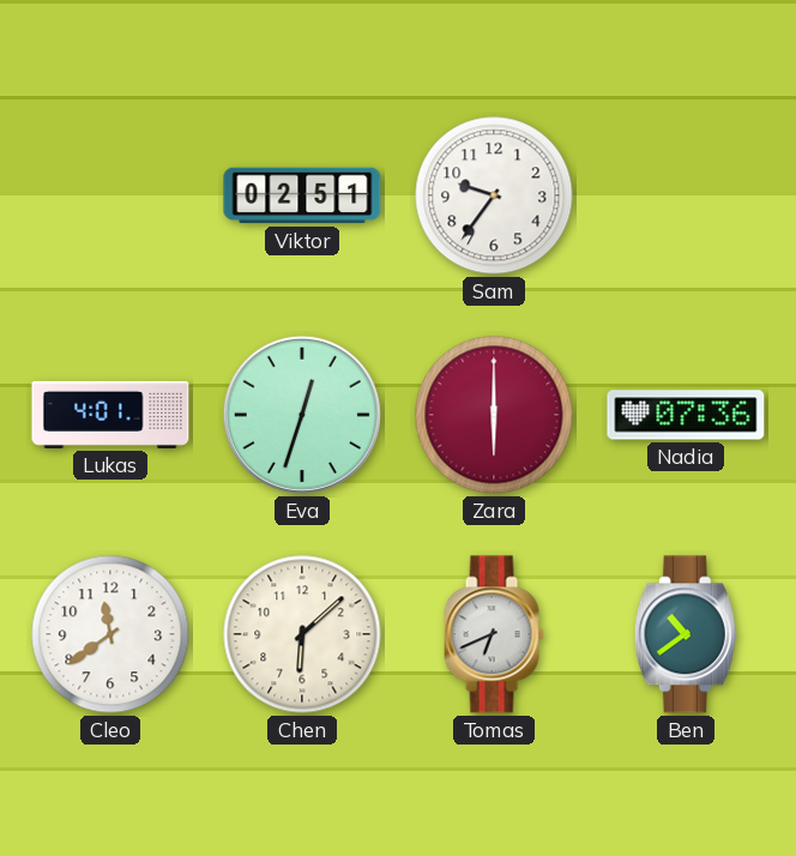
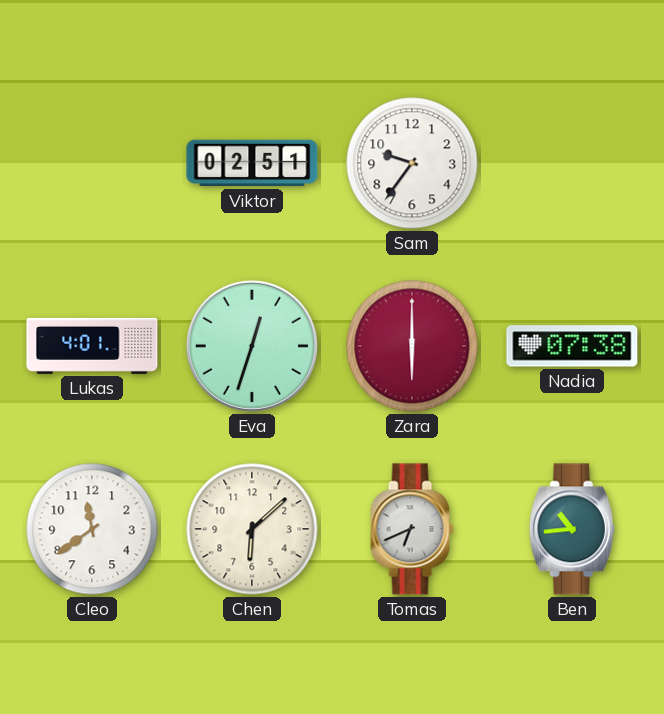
Nadia: 07:36 -> 07:38 (572, 346)
Ben: 10:39 -> 10:44 (572, 529)
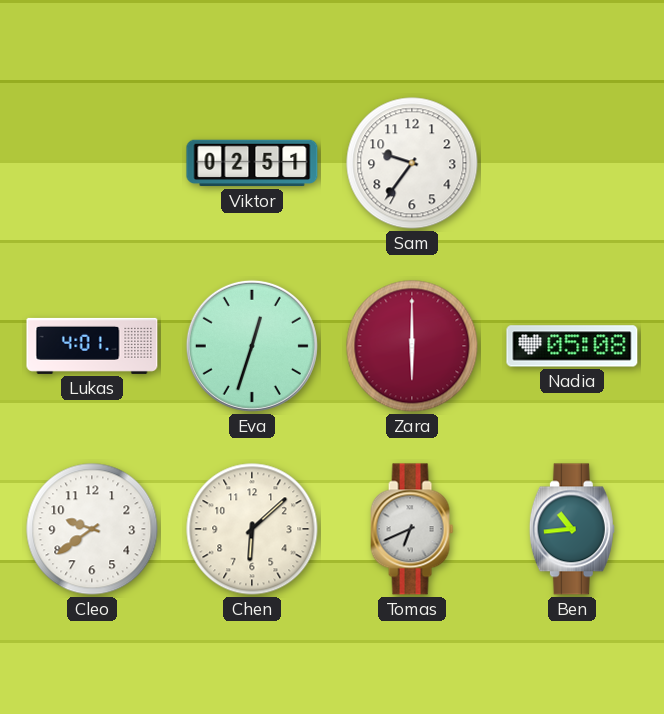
Nadia: 07:38 -> 05:08 (572, 346)
Cleo: 11:39 -> 9:39 (92, 529)
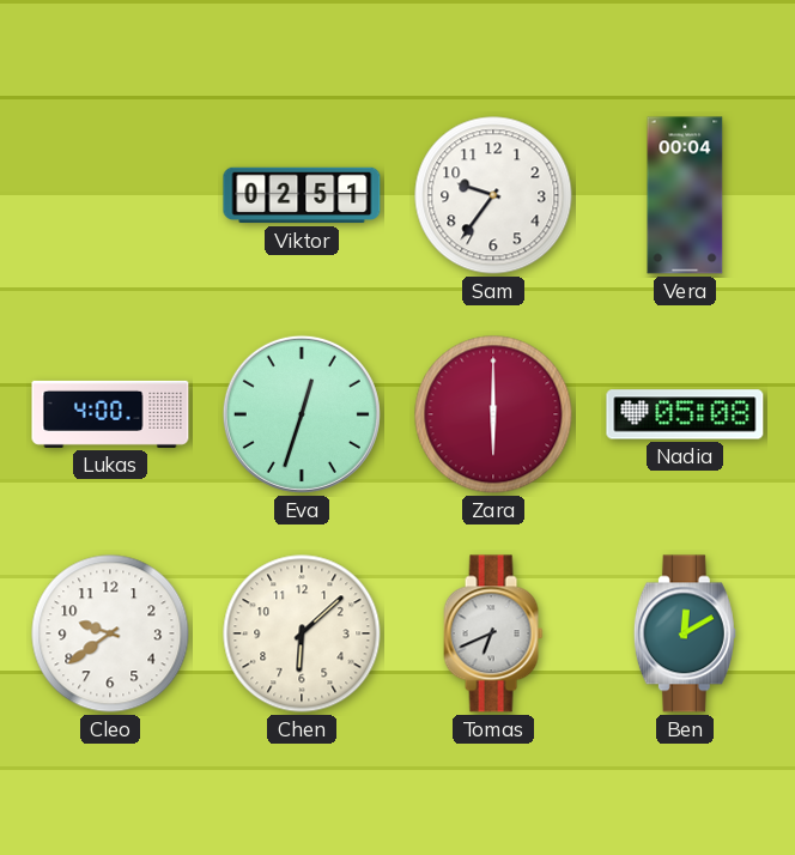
Vera: none -> 00:04 (685, 195)
Lukas: 4:01 -> 4:00 (110, 414)
Ben: 10:44 -> 12:10 (685, 633)
